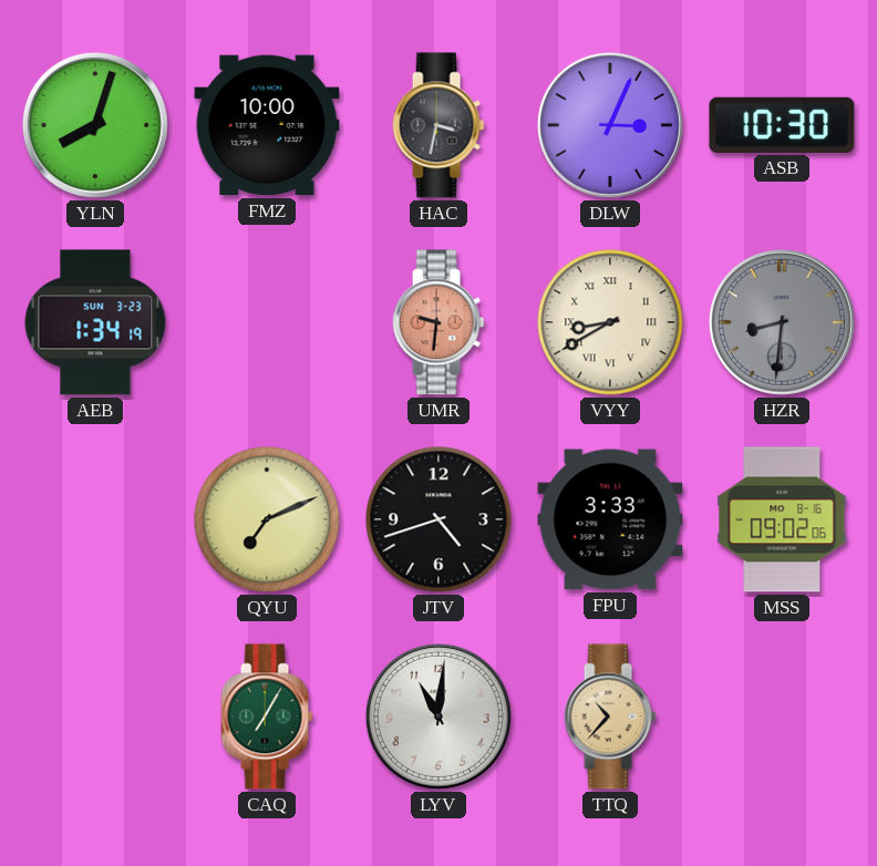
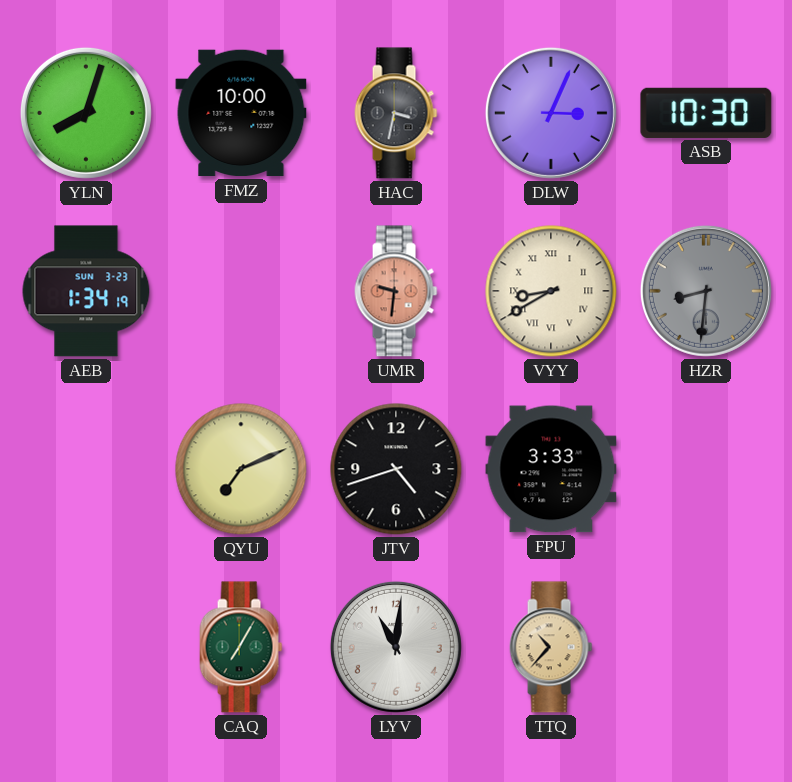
MSS: 09:02 -> none (782, 519)
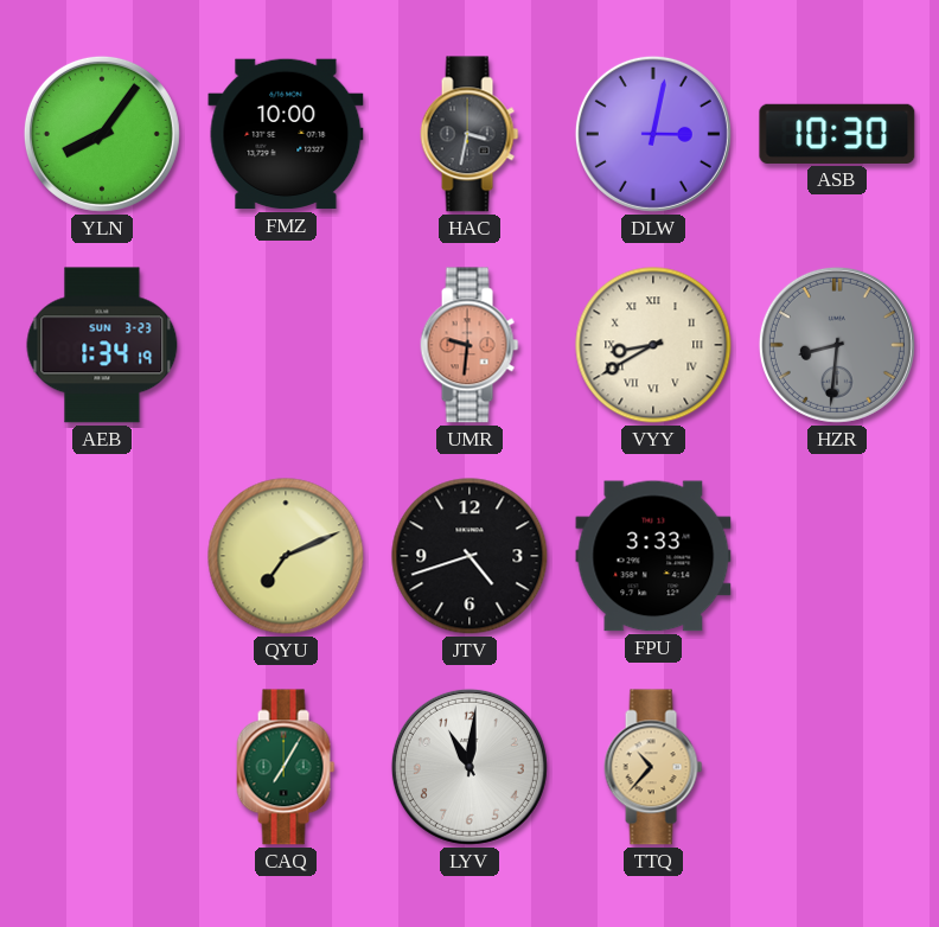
YLN: 8:03 -> 8:06 (102, 134)
DLW: 3:04 -> 3:02 (653, 134)
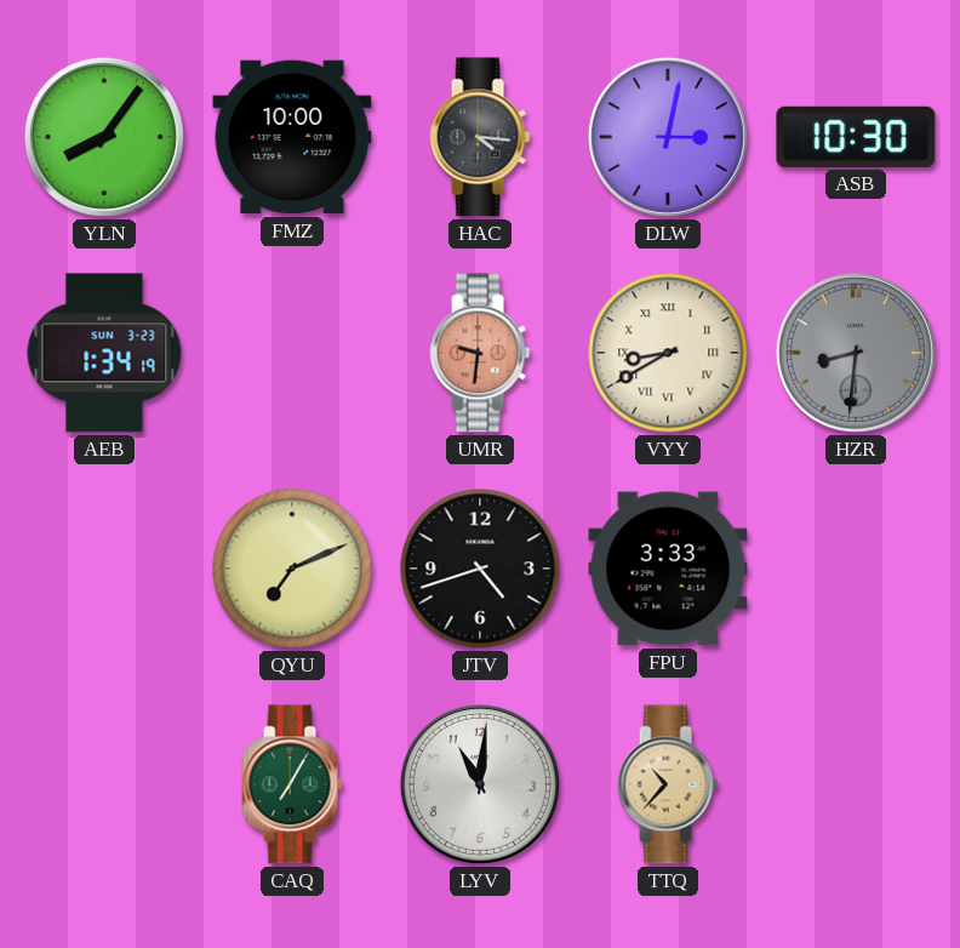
HAC: 3:32 -> 4:16 (480, 137)
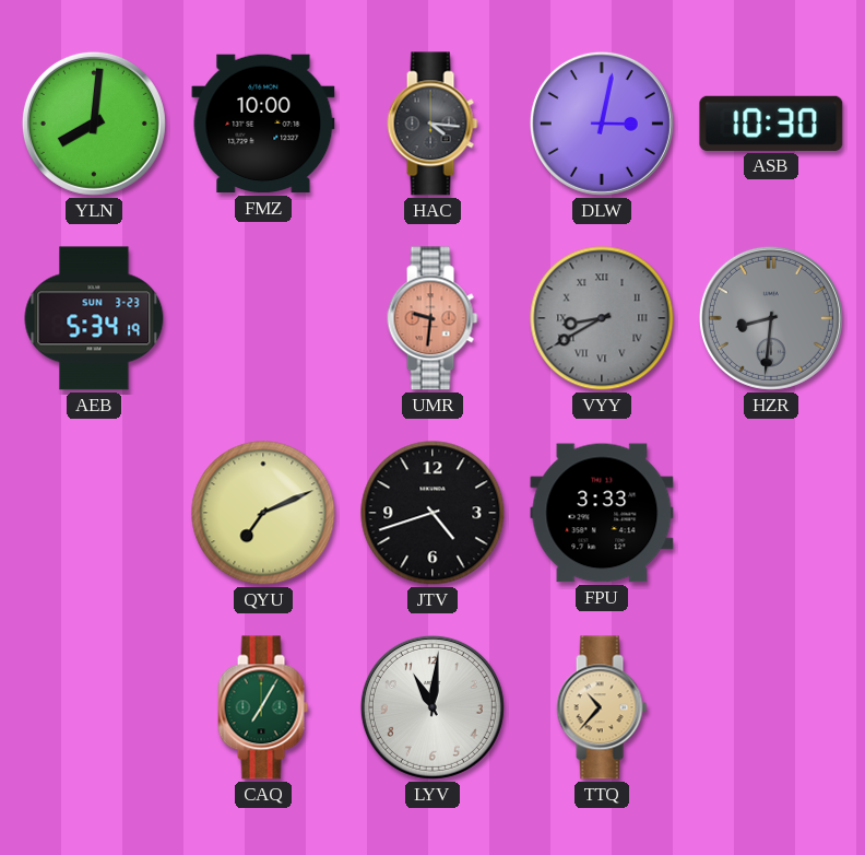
YLN: 8:06 -> 8:01 (94, 124)
AEB: 1:34 -> 5:34 (94, 318)
VYY dial: cream -> grey (602, 318)
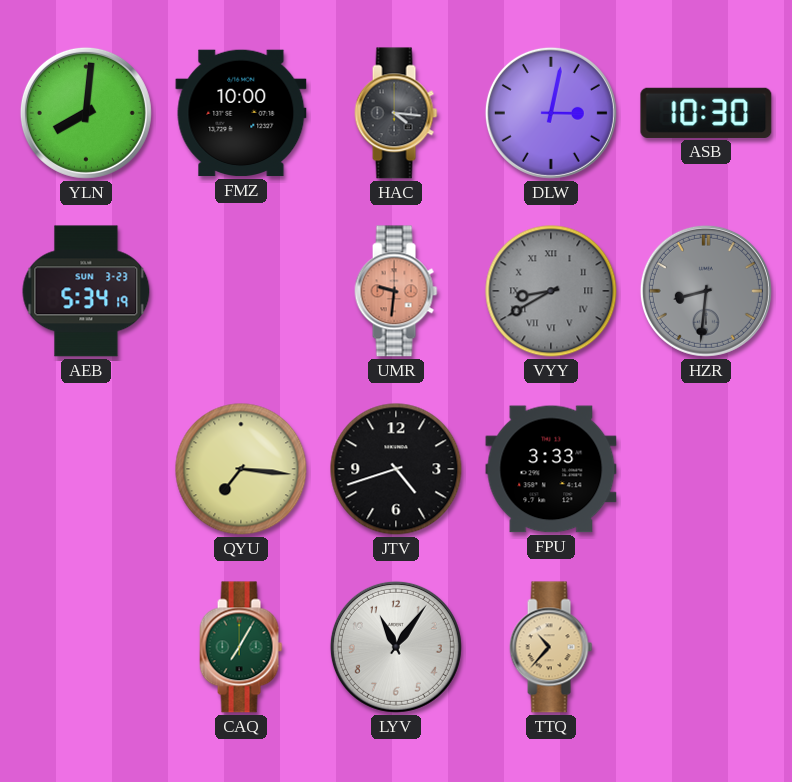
QYU: 7:11 -> 7:16 (241, 469)
LYV: 11:01 -> 11:06 (396, 647)
